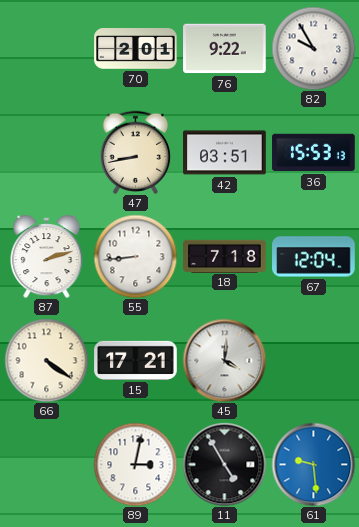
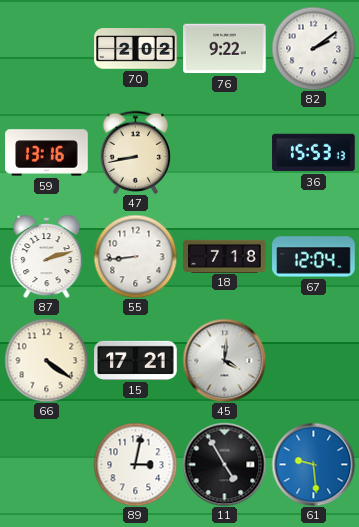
70: 2:01 -> 2:02 (136, 49)
82: 9:55 -> 2:09 (313, 48)
59: none -> 13:16 (47, 153)
42: 03:51 -> none (225, 153)
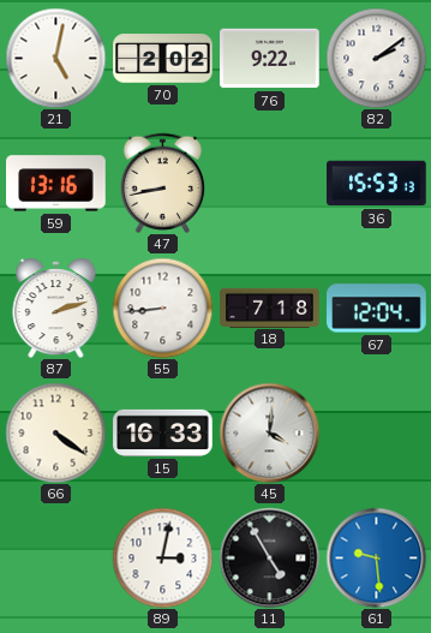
21: none -> 5:02 (55, 58)
15: 17:21 -> 16:33 (163, 432)
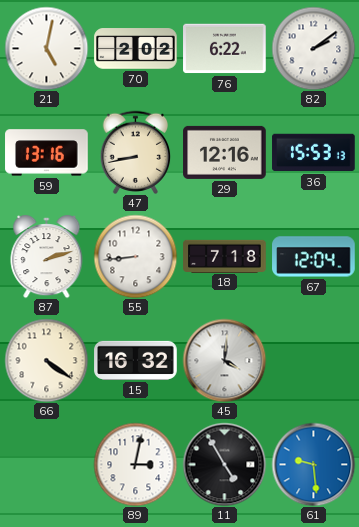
76: 9:22 -> 6:22 (225, 49)
29: none -> 12:16 (225, 152)
15: 16:33 -> 16:32 (136, 360)
